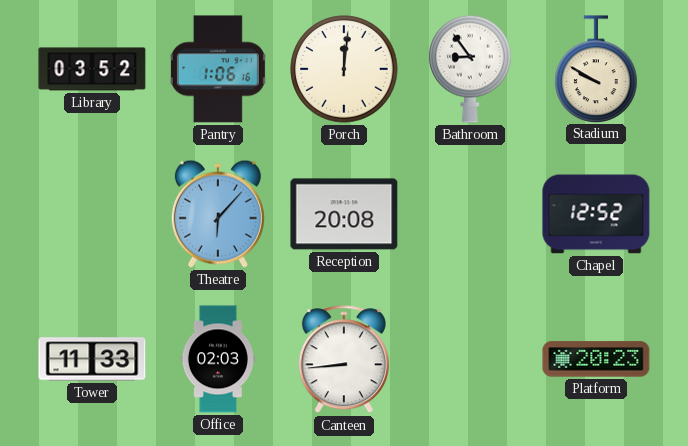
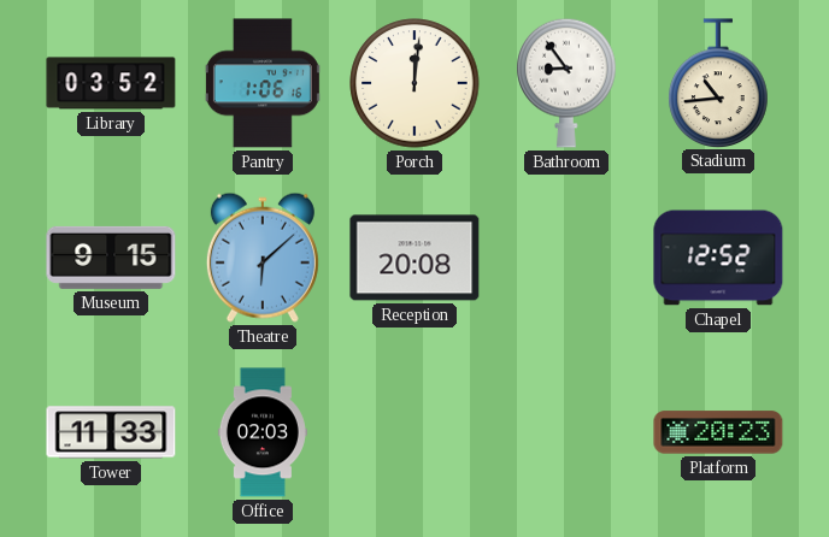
Stadium: 9:50 -> 10:44 (718, 83)
Museum: none -> 9:15 (111, 258)
Theatre: 6:07 -> 6:08 (263, 258)
Canteen: 8:44 -> none (344, 360)
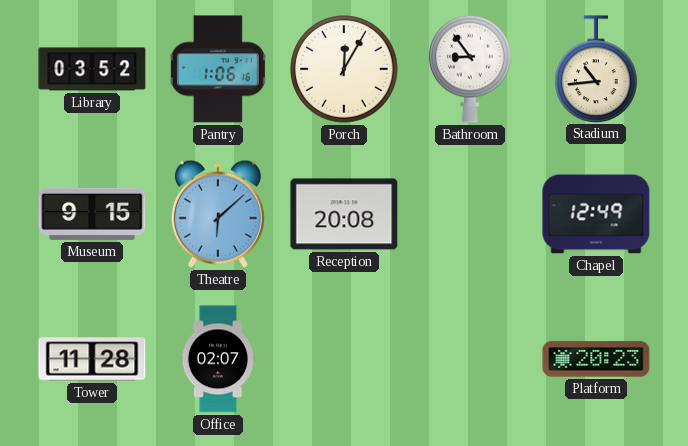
Porch: 12:01 -> 12:05 (344, 69)
Chapel: 12:52 -> 12:49 (596, 214)
Tower: 11:33 -> 11:28 (92, 359)
Office: 02:03 -> 02:07 (218, 359)
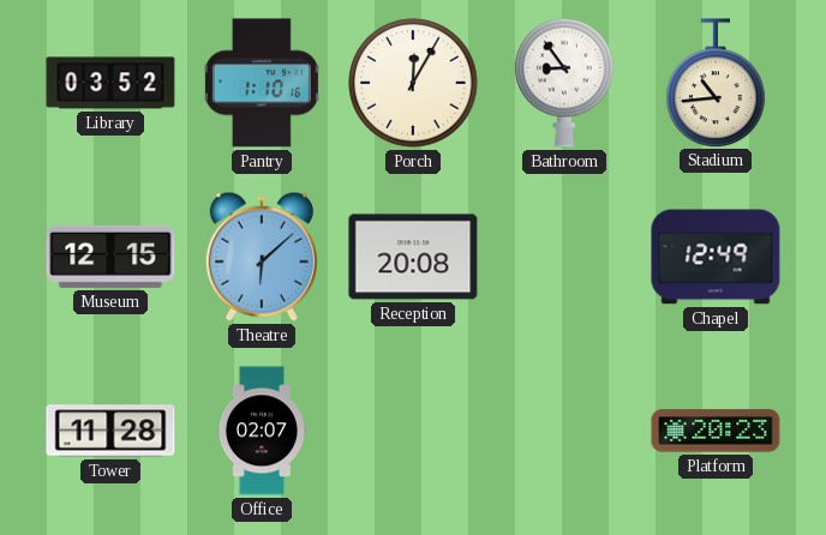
Pantry: 1:06 -> 1:10 (262, 83)
Museum: 9:15 -> 12:15 (110, 257)
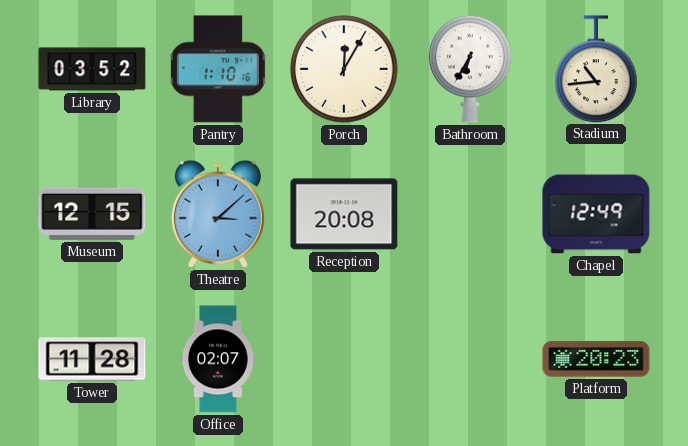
Bathroom: 8:54 -> 6:35 (470, 69)
Theatre: 6:08 -> 3:08 (218, 214)
